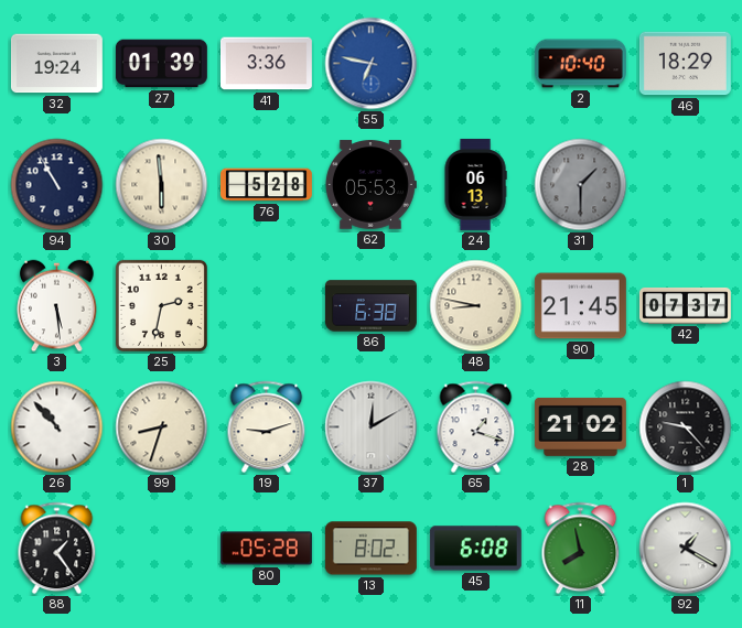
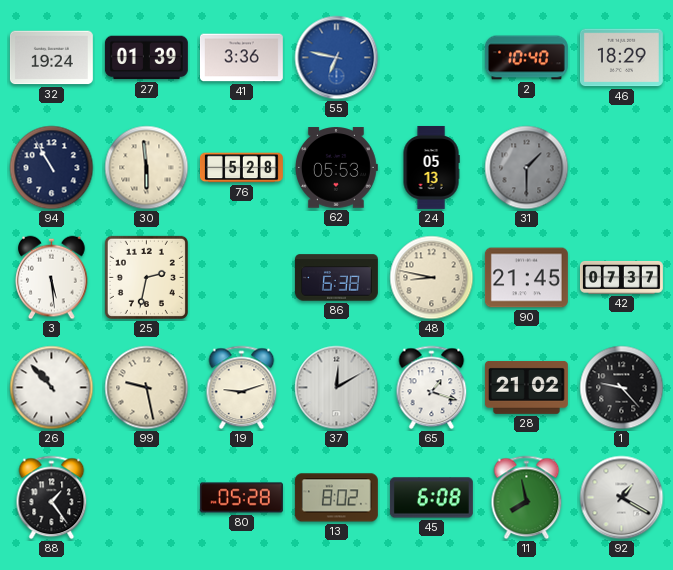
24: 06:13 -> 05:13 (431, 167)
99: 8:33 -> 9:28 (147, 388)
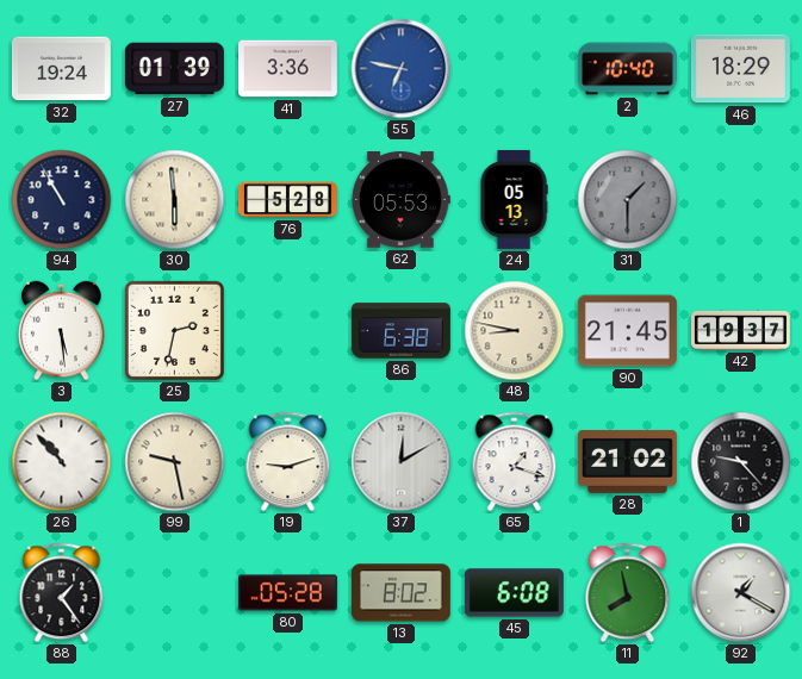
42: 07:37 -> 19:37 (740, 330)
